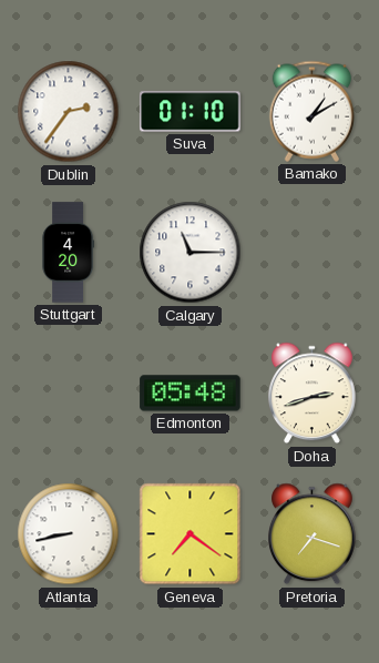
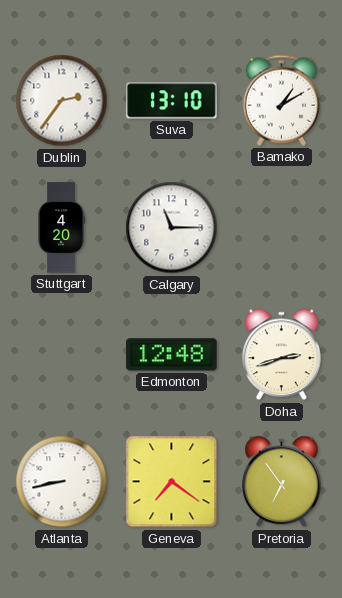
Suva: 01:10 -> 13:10 (172, 101)
Edmonton: 05:48 -> 12:48 (172, 355)
Pretoria: 7:18 -> 6:54 (282, 482)
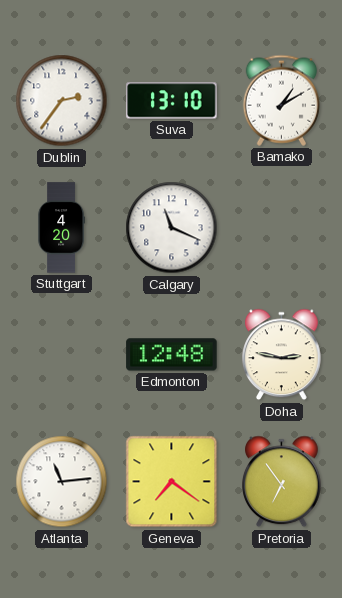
Calgary: 11:15 -> 11:19 (172, 228)
Doha: 2:42 -> 2:47 (282, 355)
Atlanta: 8:43 -> 11:14 (62, 482)
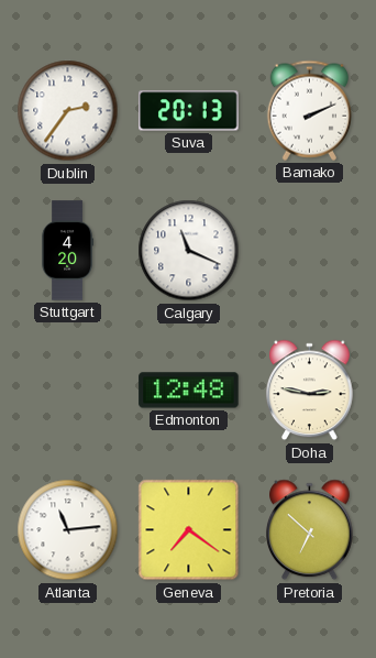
Suva: 13:10 -> 20:13 (189, 111)
Bamako: 1:10 -> 2:11 (310, 110)
Pretoria: 6:54 -> 6:52 (310, 530)
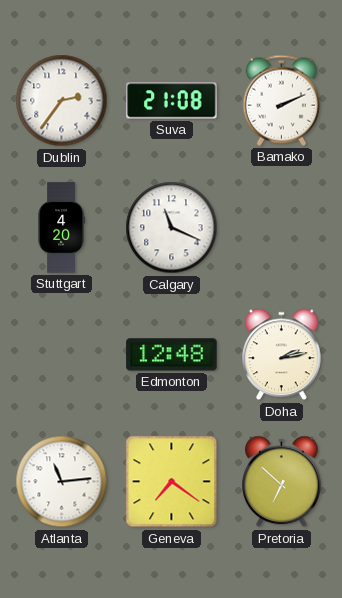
Suva: 20:13 -> 21:08 (172, 101)
Doha: 2:47 -> 2:13 (282, 355)
